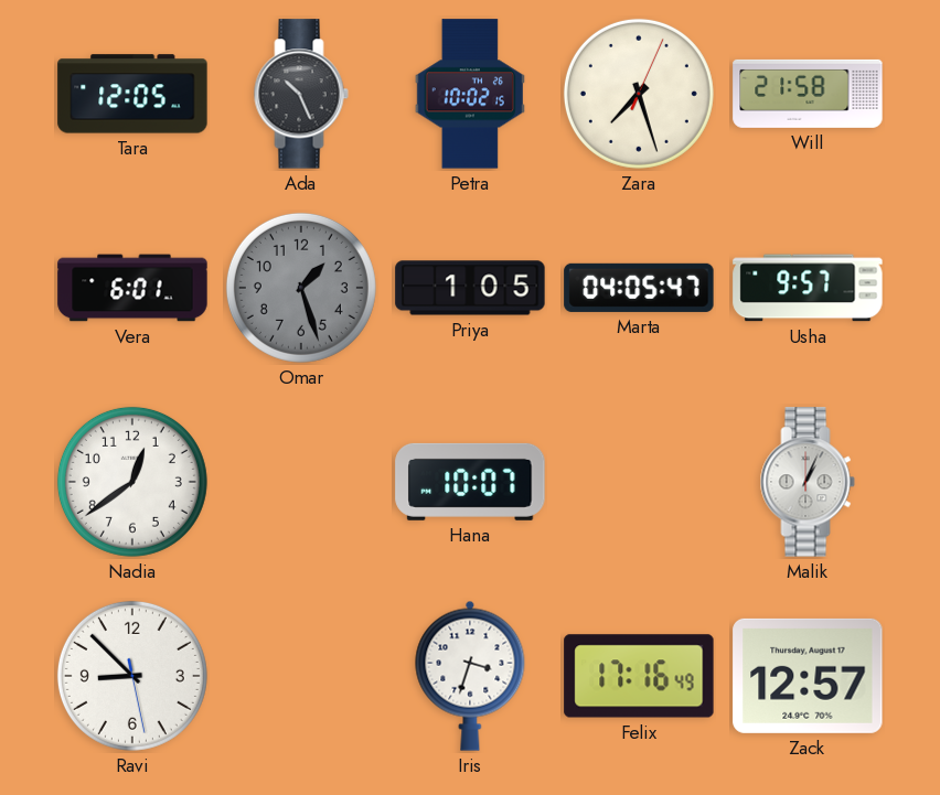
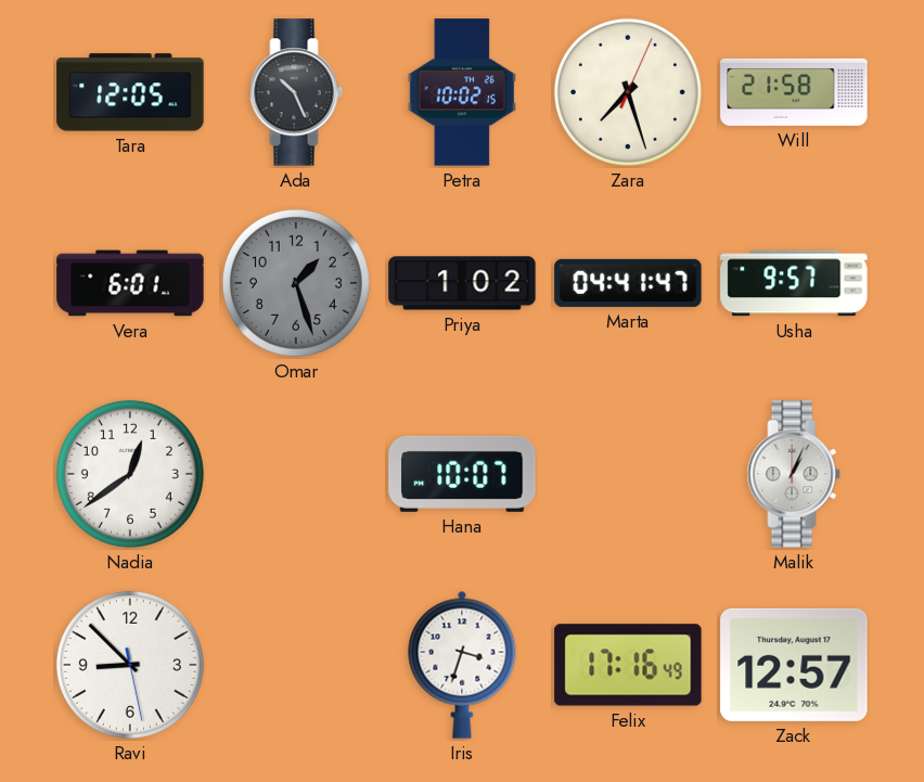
Priya: 1:05 -> 1:02 (462, 283)
Marta: 04:05 -> 04:41 (628, 283)
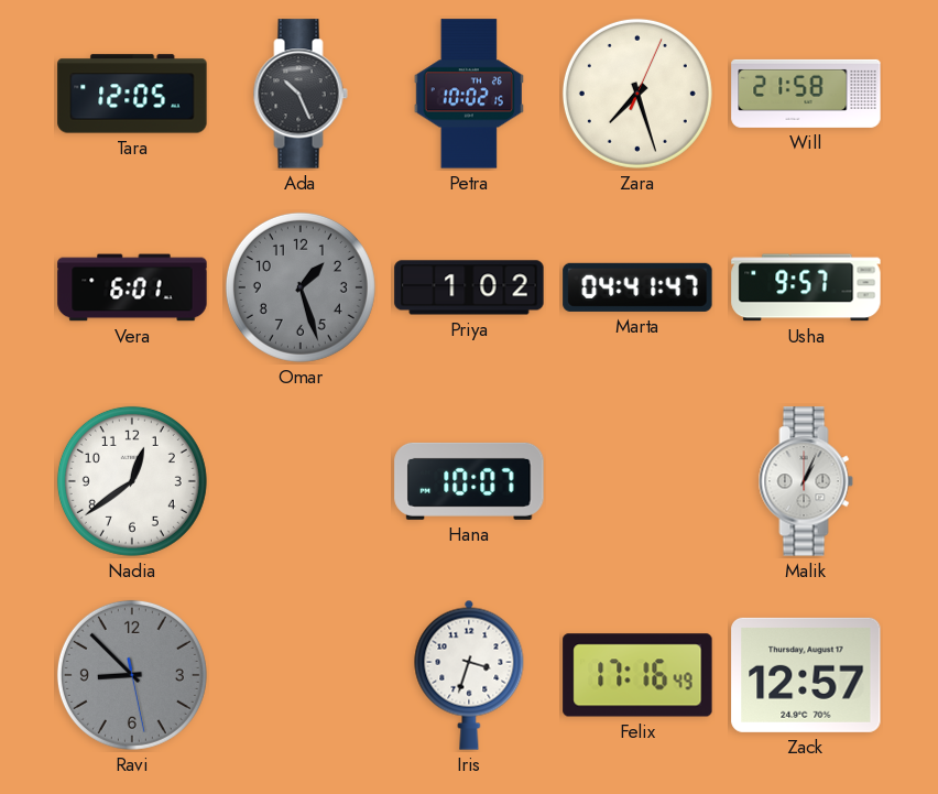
Ravi dial: white -> grey (132, 675)
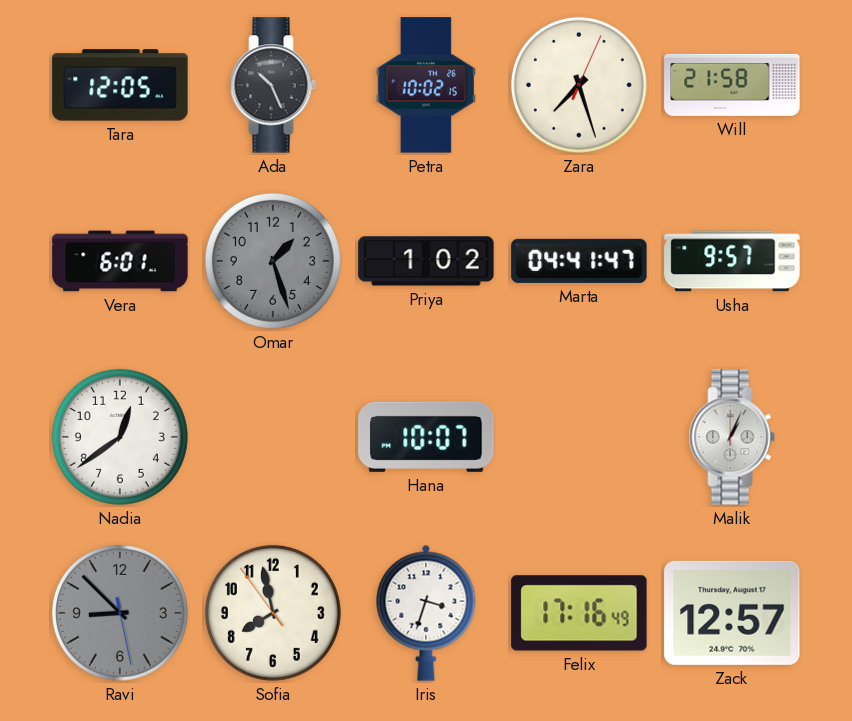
Sofia: none -> 7:57 (273, 613)
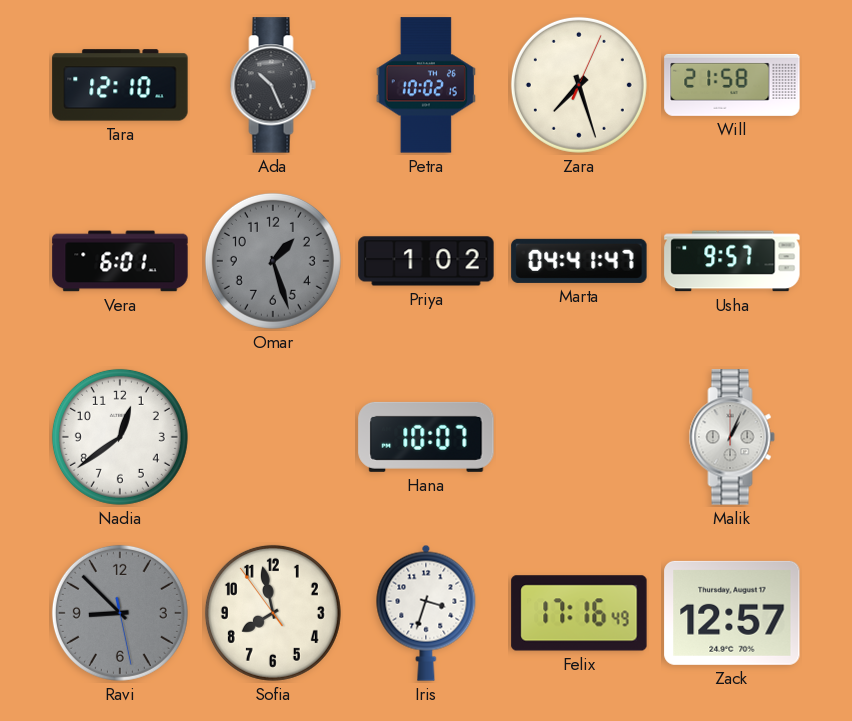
Tara: 12:05 -> 12:10 (120, 85)
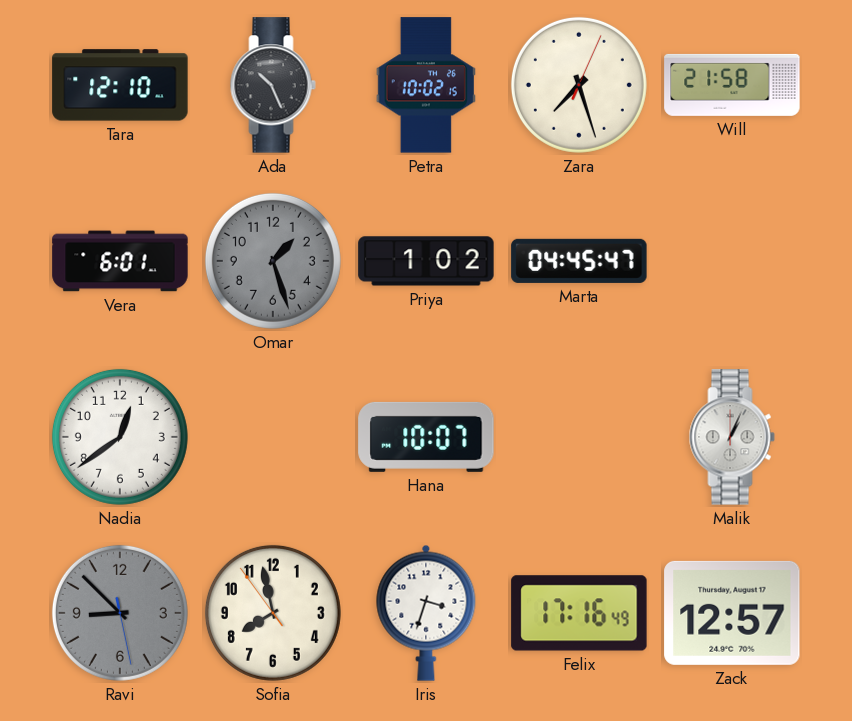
Marta: 04:41 -> 04:45 (579, 261)
Usha: 9:57 -> none (732, 261)
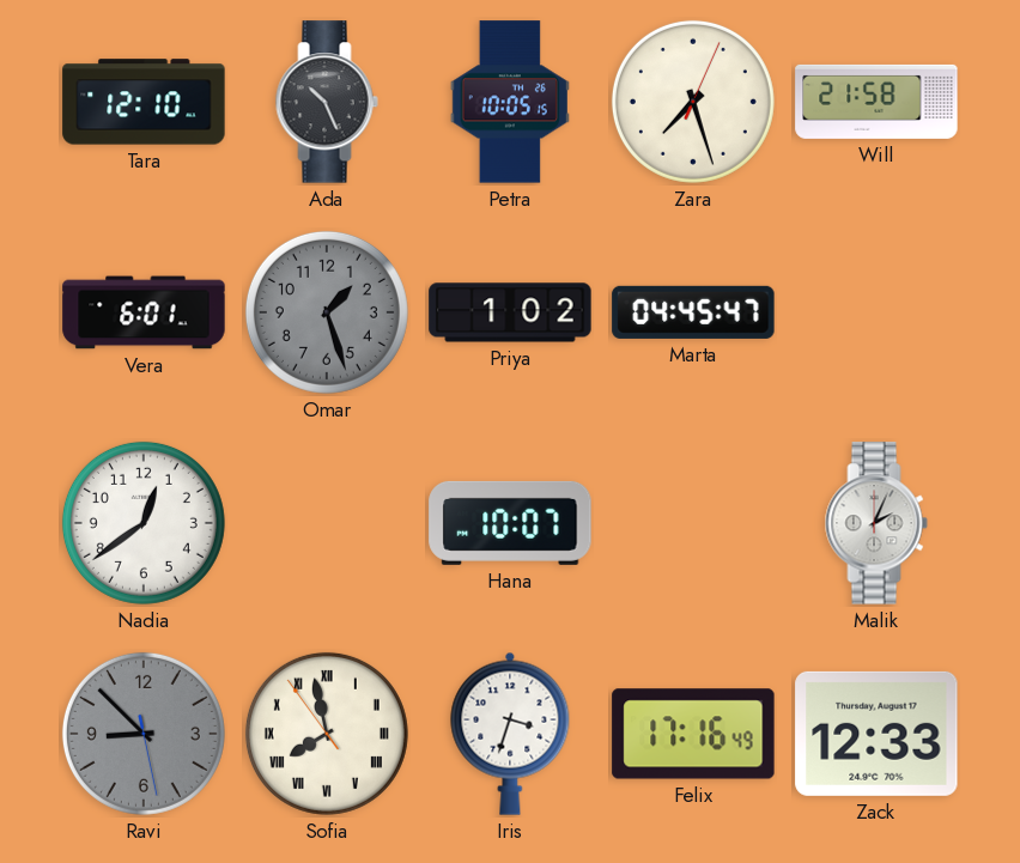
Petra: 10:02 -> 10:05 (510, 102)
Malik: 1:04 -> 2:04 (876, 523)
Sofia numerals: Arabic -> Roman (327, 734)
Zack: 12:57 -> 12:33 (876, 734)
